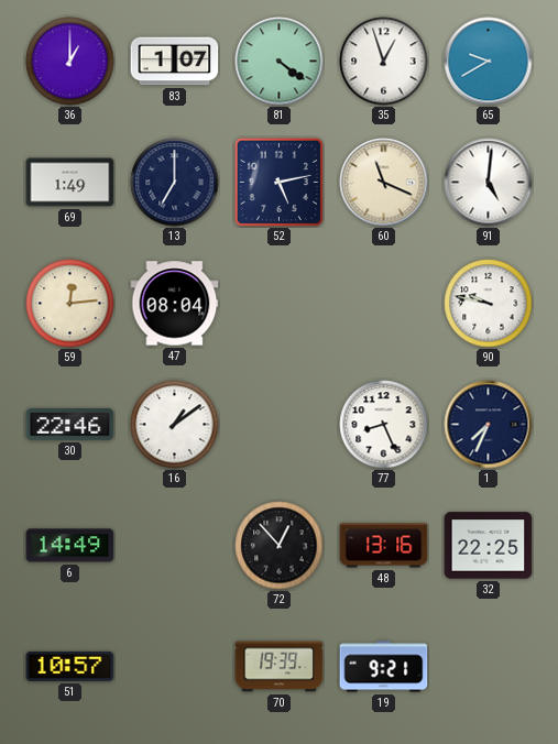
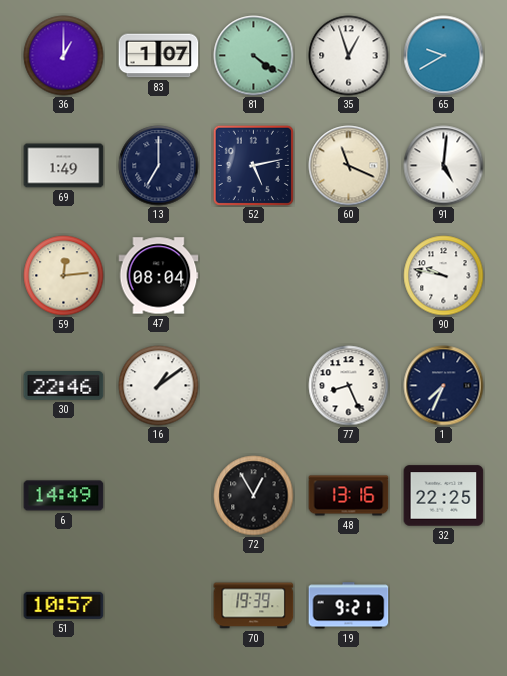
72: 12:53 -> 12:55 (254, 496)
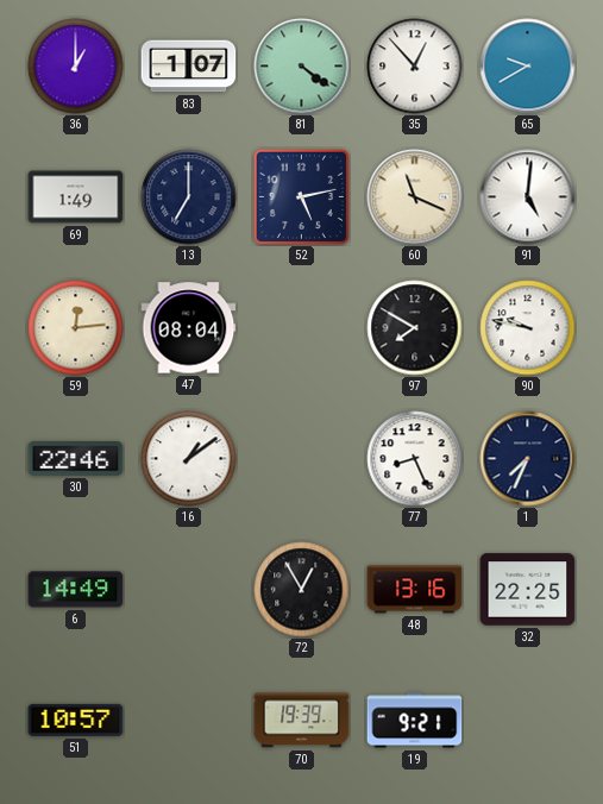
35: 12:57 -> 12:53 (415, 67)
97: none -> 7:50 (415, 328)
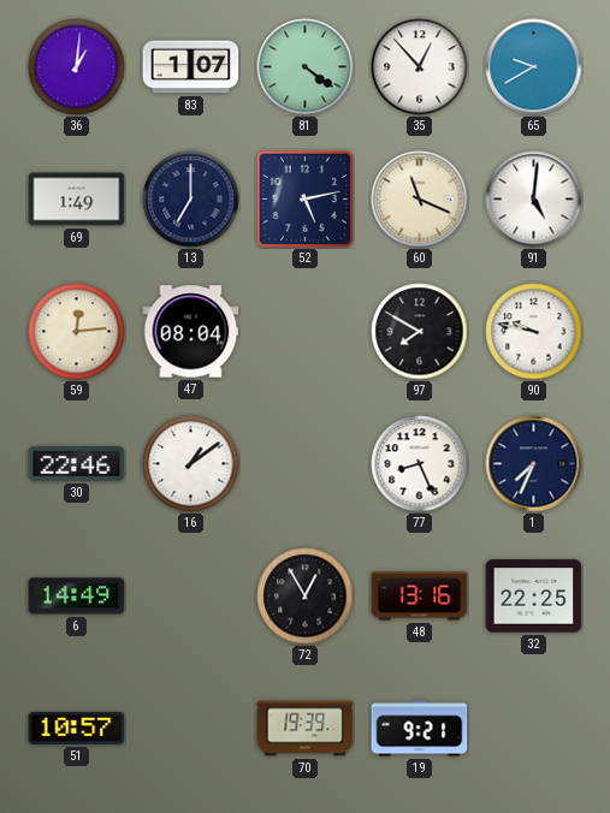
36: 1:00 -> 1:01 (77, 67)
